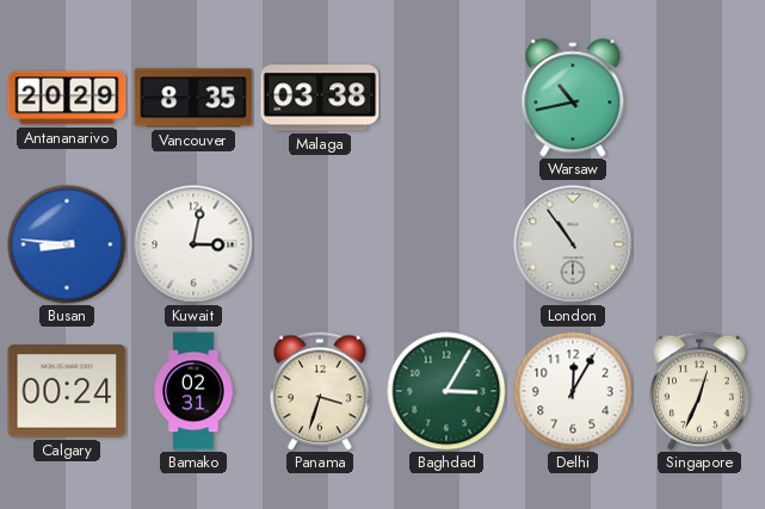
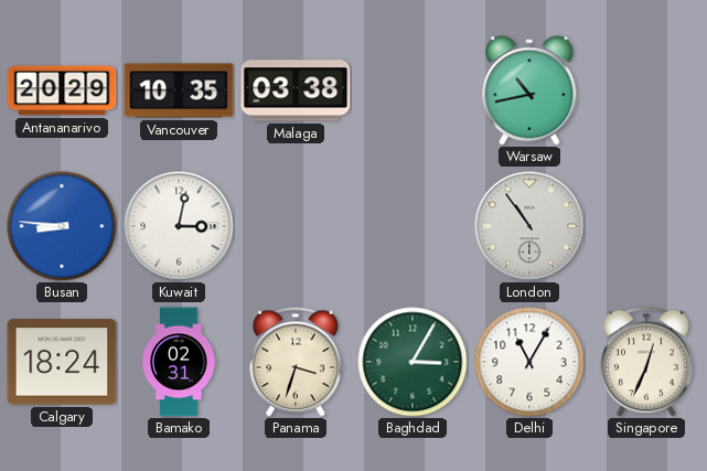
Vancouver: 8:35 -> 10:35 (179, 90)
Calgary: 00:24 -> 18:24 (62, 362)
Delhi: 12:05 -> 11:05 (529, 362)
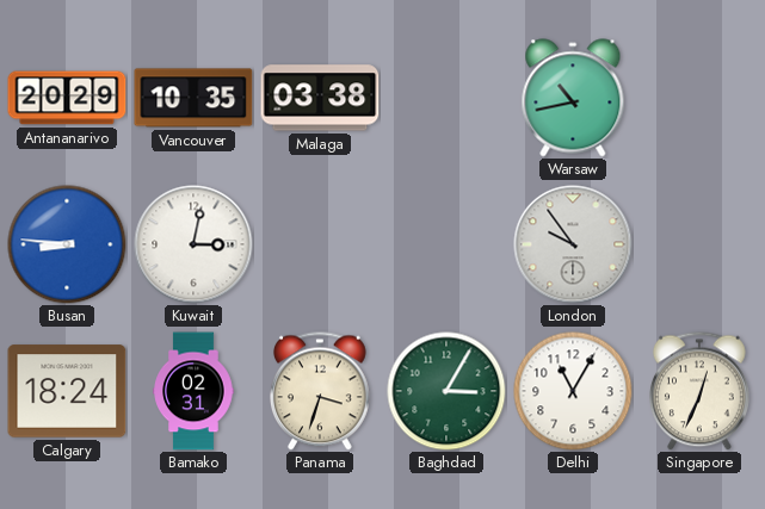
London: 10:54 -> 9:54 (573, 244)
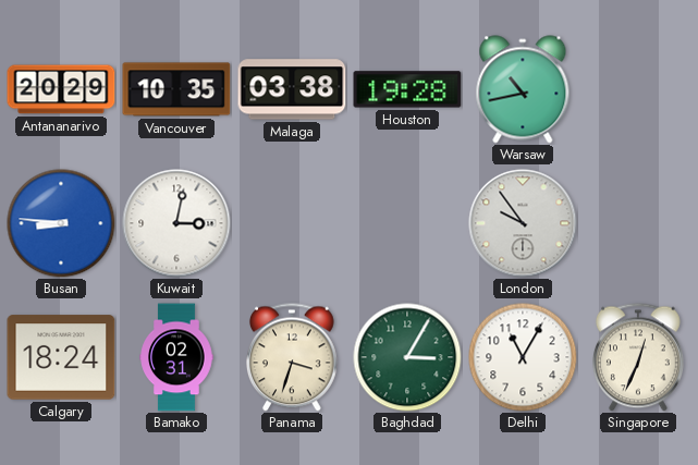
Houston: none -> 19:28 (407, 89)
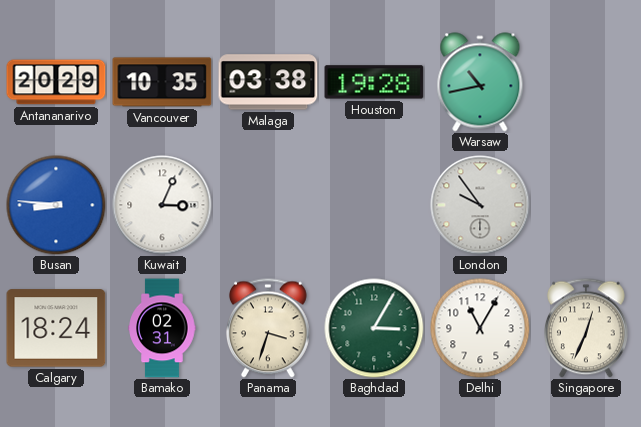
Kuwait: 3:02 -> 3:04 (162, 205)
